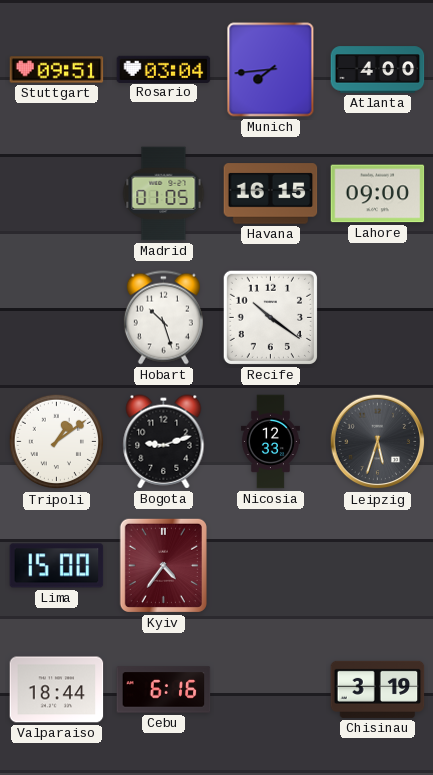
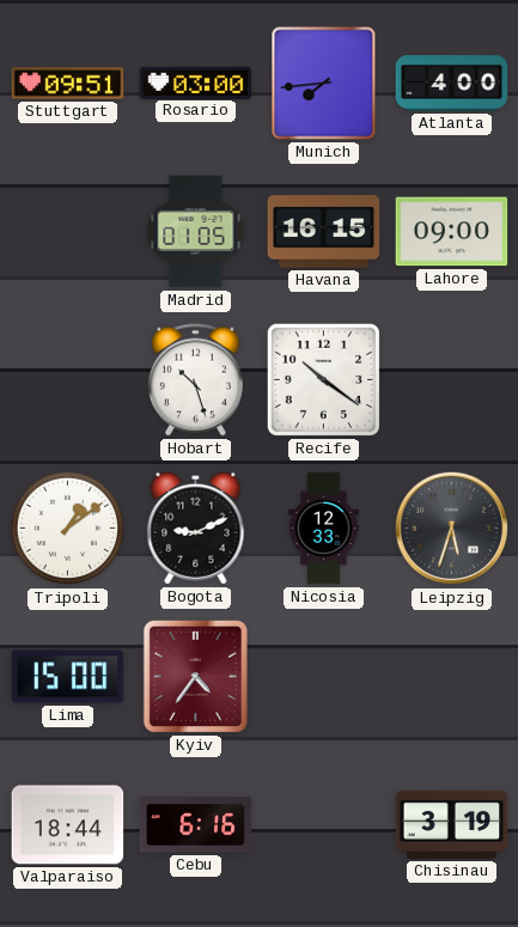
Rosario: 03:04 -> 03:00 (196, 83)
Bogota: 9:12 -> 9:11 (196, 529)
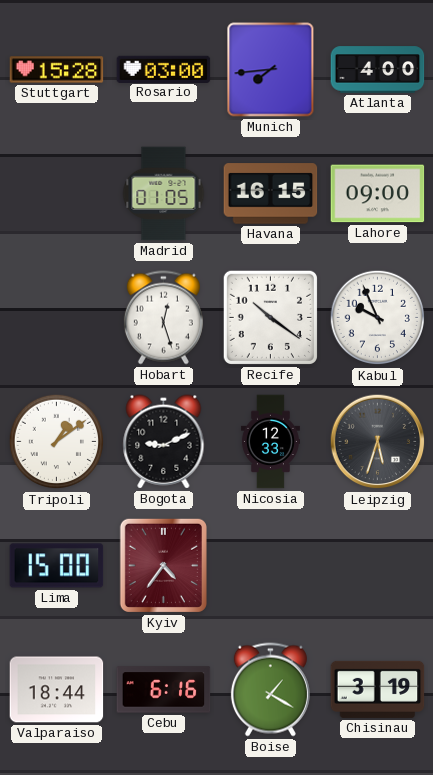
Stuttgart: 09:51 -> 15:28 (57, 70)
Hobart: 10:27 -> 12:27 (163, 318)
Kabul: none -> 9:56 (378, 318)
Boise: none -> 1:20 (270, 690)
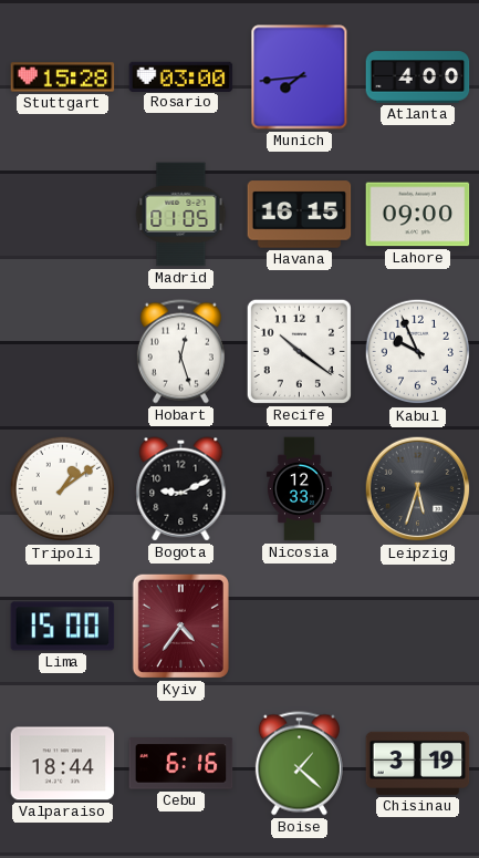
Boise: 1:20 -> 1:22 (299, 764)
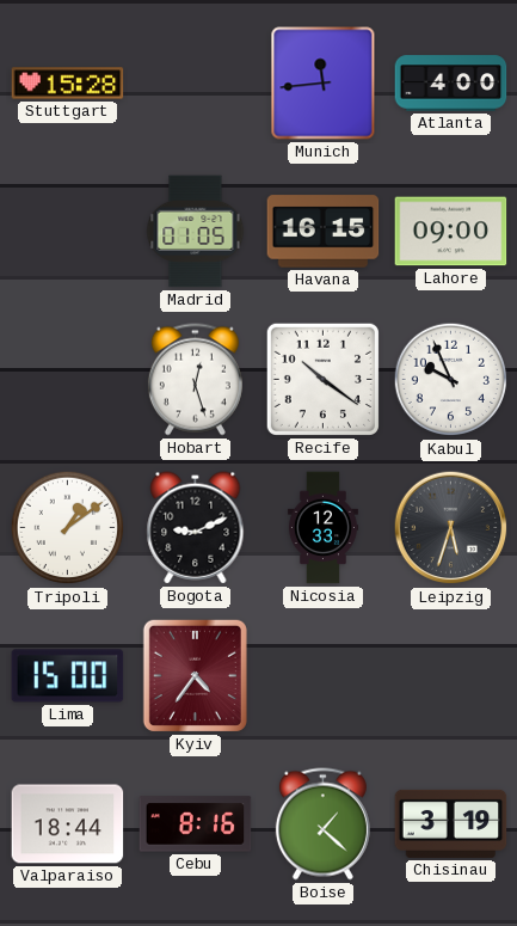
Rosario: 03:00 -> none (181, 76)
Munich: 7:44 -> 11:44 (324, 84)
Cebu: 6:16 -> 8:16 (196, 824)
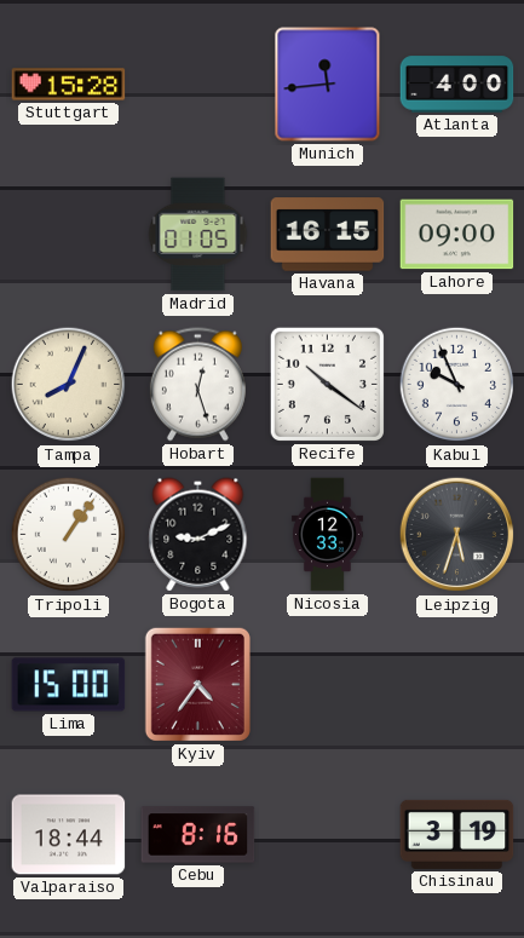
Tampa: none -> 8:04 (69, 385)
Tripoli: 1:09 -> 1:06 (69, 535)
Boise: 1:22 -> none (322, 824)
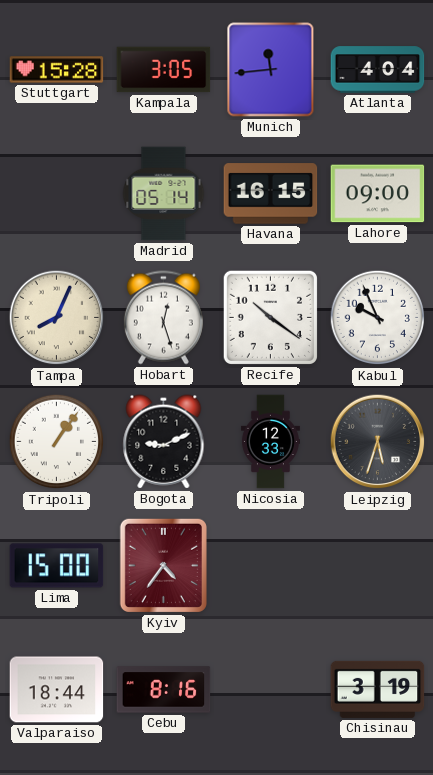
Kampala: none -> 3:05 (164, 70)
Atlanta: 4:00 -> 4:04 (378, 70)
Madrid: 01:05 -> 05:14 (164, 194)
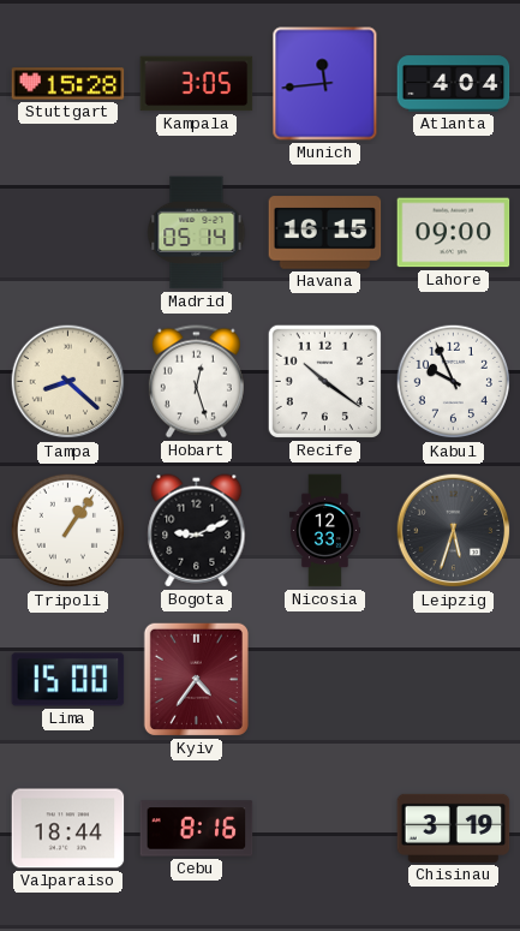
Tampa: 8:04 -> 8:22 (68, 382)
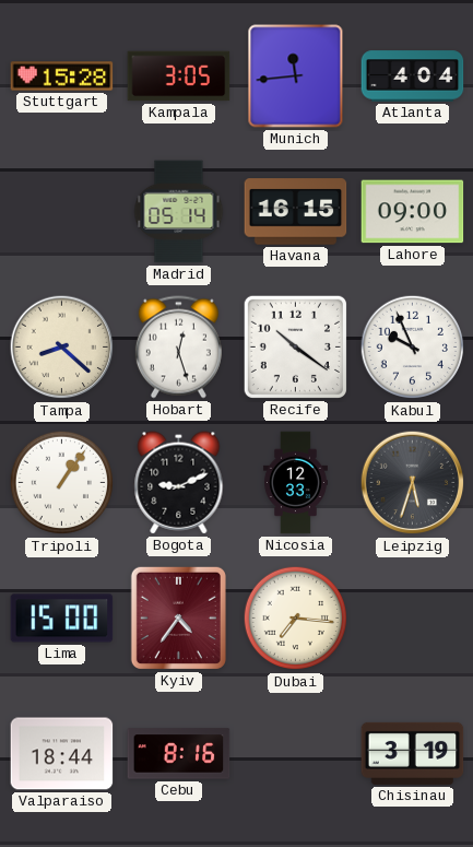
Dubai: none -> 7:16 (296, 619)
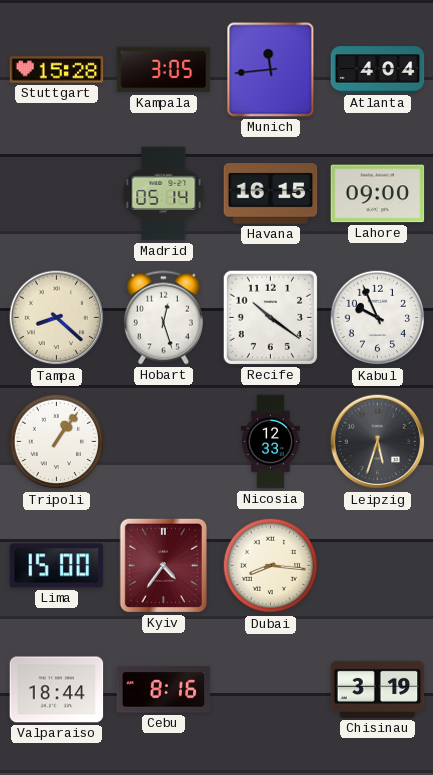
Bogota: 9:11 -> none (179, 483)
Dubai: 7:16 -> 8:16 (271, 566)
